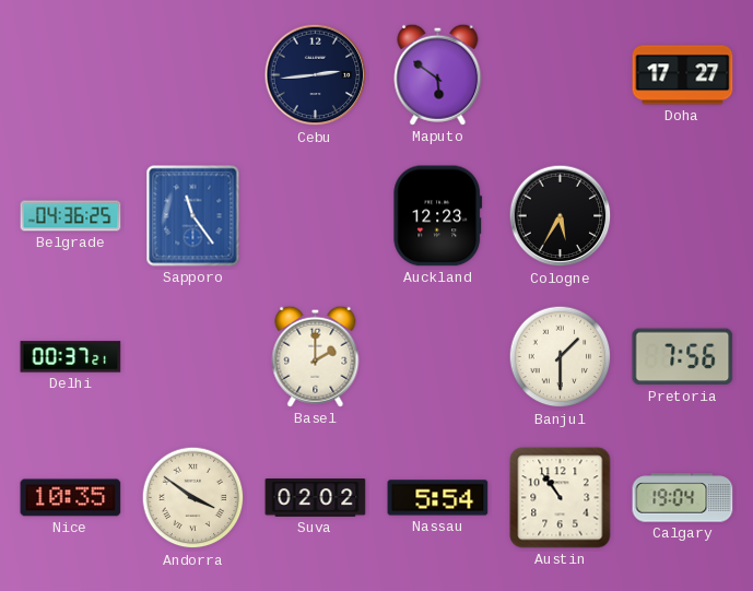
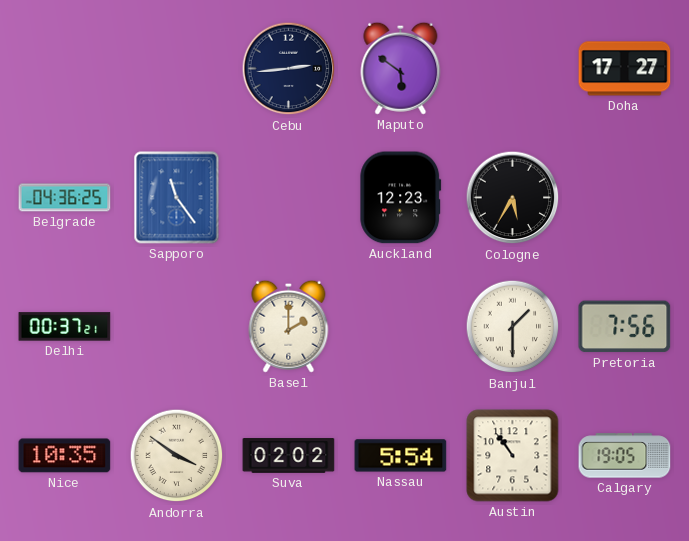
Calgary: 19:04 -> 19:05 (625, 456)
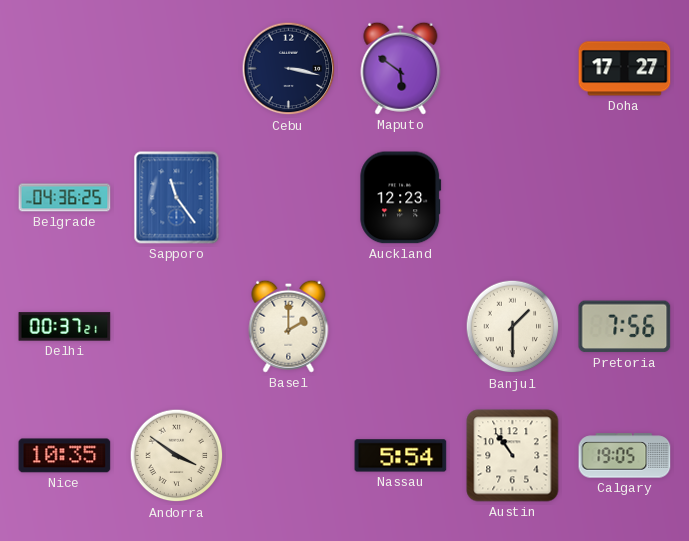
Cebu: 2:44 -> 3:17 (289, 69)
Cologne: 5:35 -> none (513, 198)
Suva: 02:02 -> none (289, 456)
